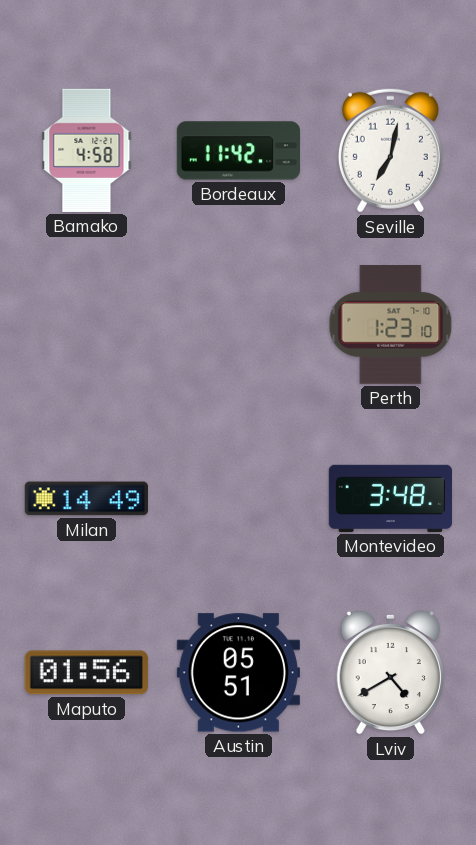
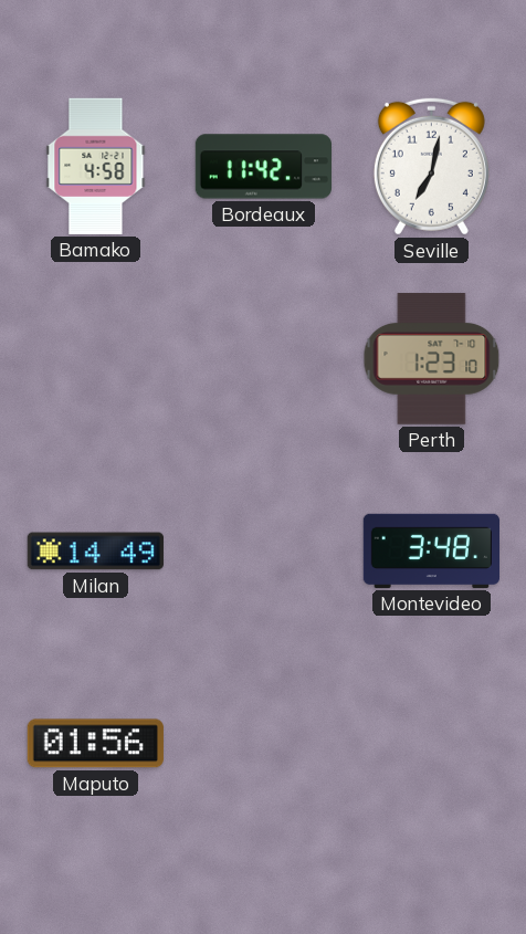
Austin: 05:51 -> none (238, 673)
Lviv: 4:40 -> none (390, 672)
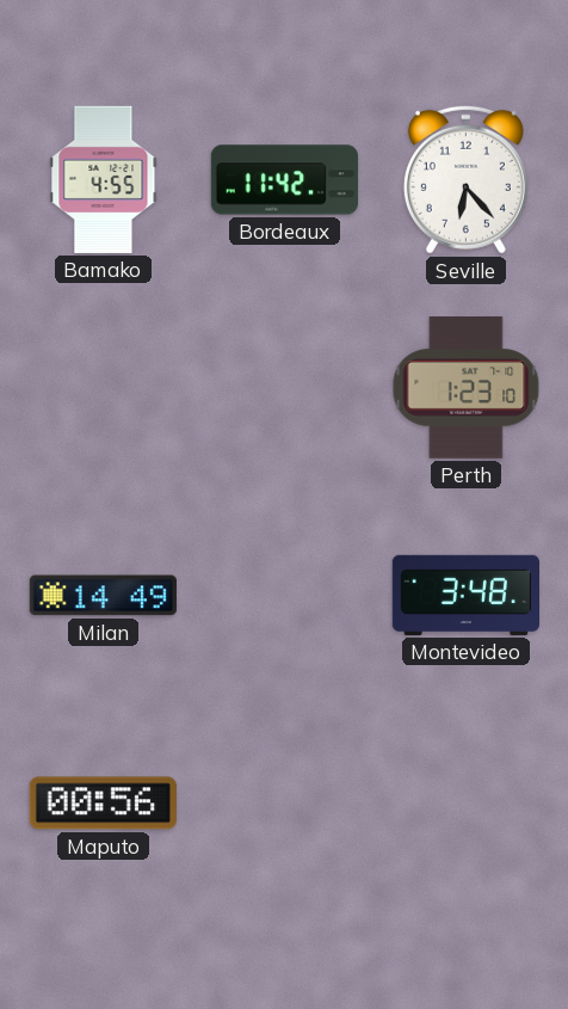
Bamako: 4:58 -> 4:55 (104, 179)
Seville: 7:02 -> 6:23 (465, 179)
Maputo: 01:56 -> 00:56 (103, 804)
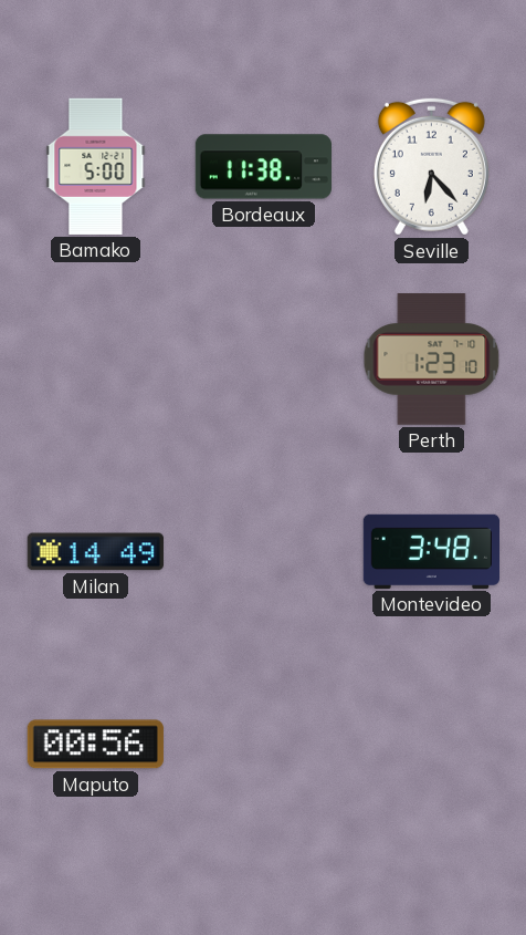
Bamako: 4:55 -> 5:00 (96, 166)
Bordeaux: 11:42 -> 11:38 (263, 167)
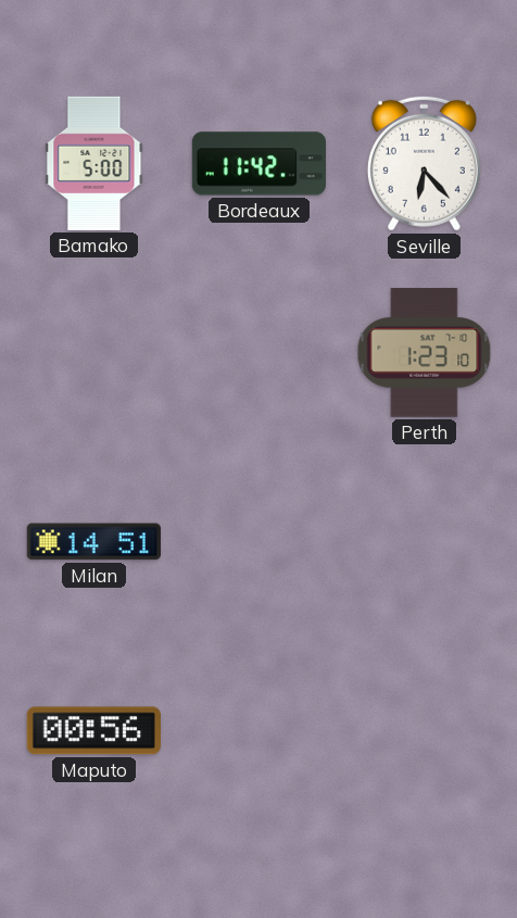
Bordeaux: 11:38 -> 11:42 (258, 164)
Milan: 14:49 -> 14:51 (93, 542)
Montevideo: 3:48 -> none (431, 551)
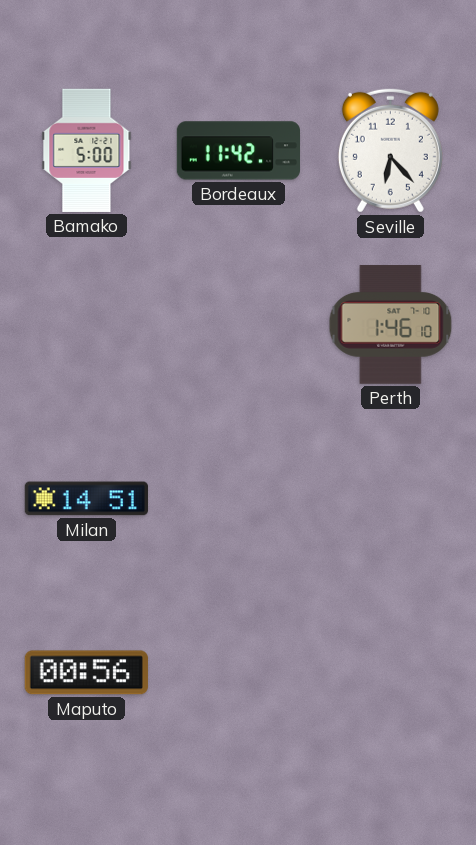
Perth: 1:23 -> 1:46 (391, 325)
